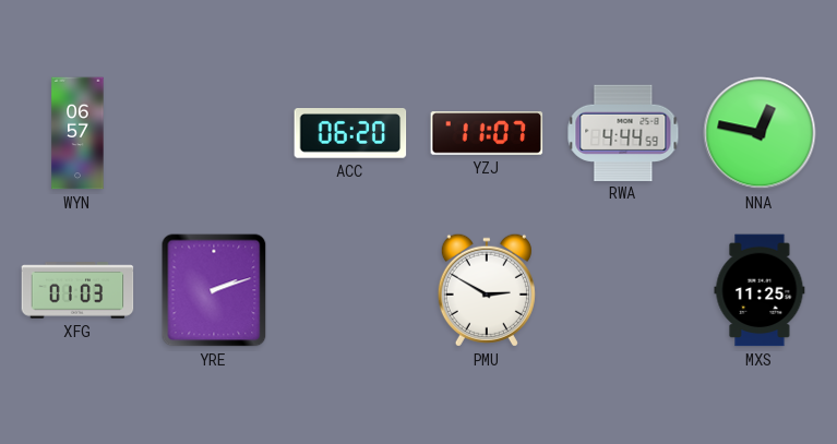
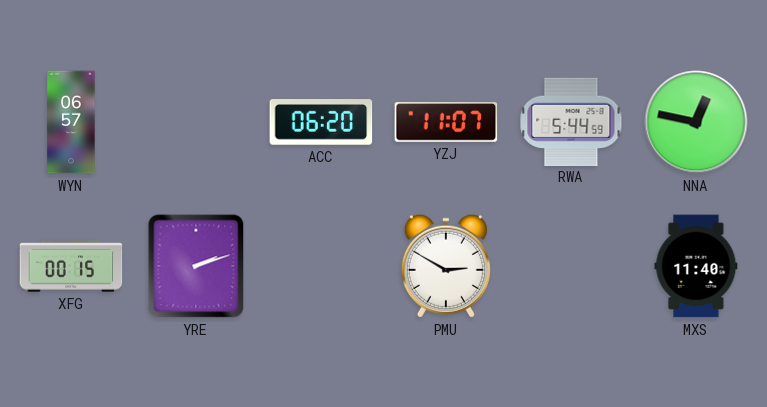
RWA: 4:44 -> 5:44 (571, 121)
XFG: 01:03 -> 00:15 (71, 266)
MXS: 11:25 -> 11:40 (696, 266)
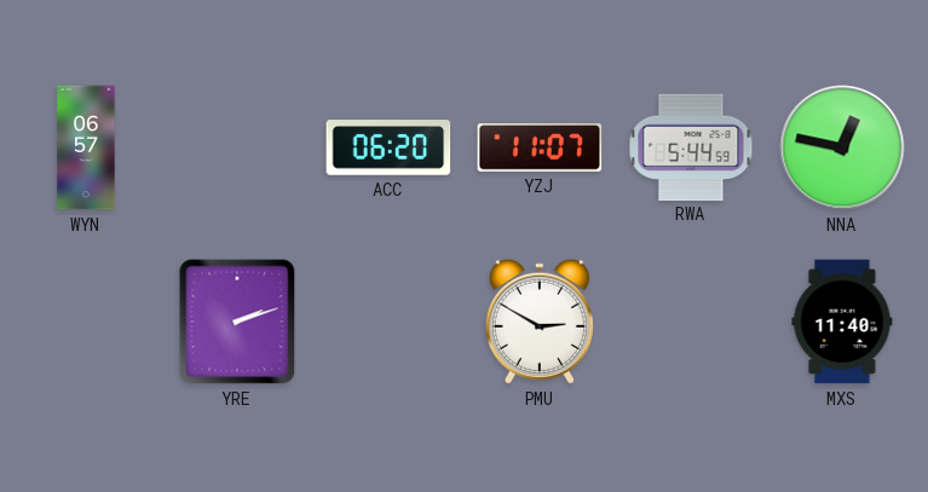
XFG: 00:15 -> none (71, 266)
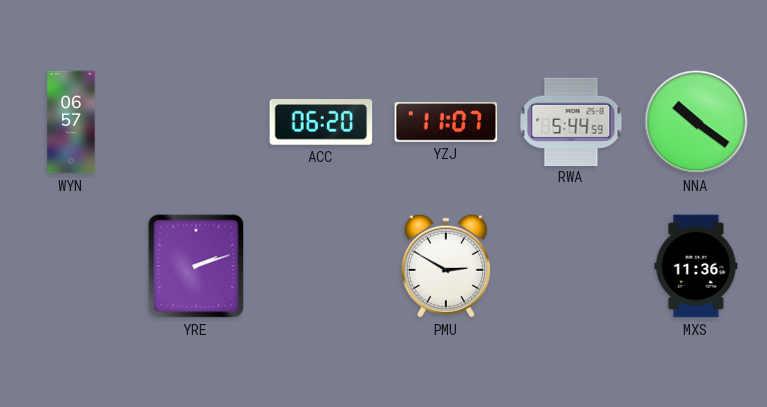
NNA: 12:47 -> 10:21 (696, 122)
MXS: 11:40 -> 11:36 (696, 266)
